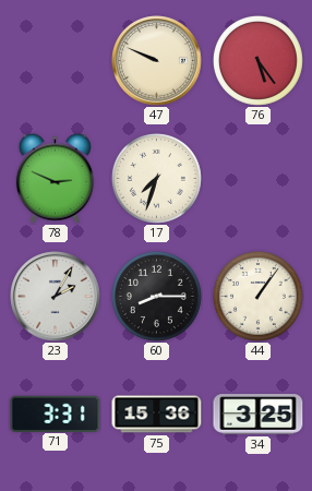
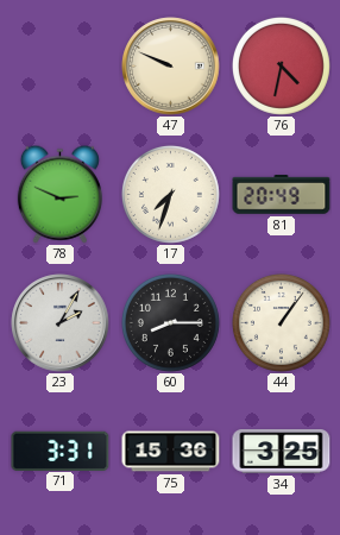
76: 5:24 -> 4:32 (281, 65)
81: none -> 20:49 (282, 195)
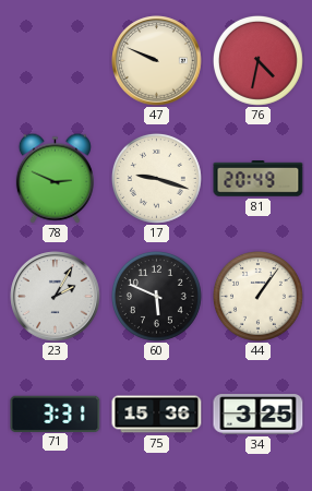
17: 7:33 -> 9:18 (156, 178)
60: 8:15 -> 5:49 (156, 296)
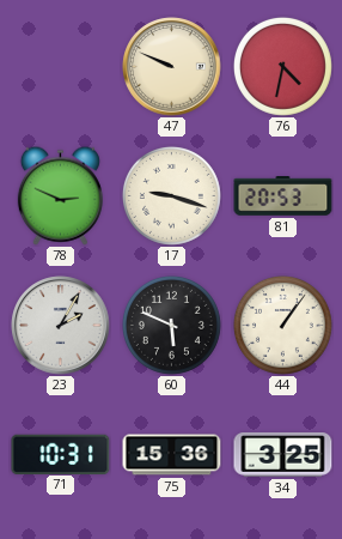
81: 20:49 -> 20:53 (283, 196)
71: 3:31 -> 10:31 (61, 454)
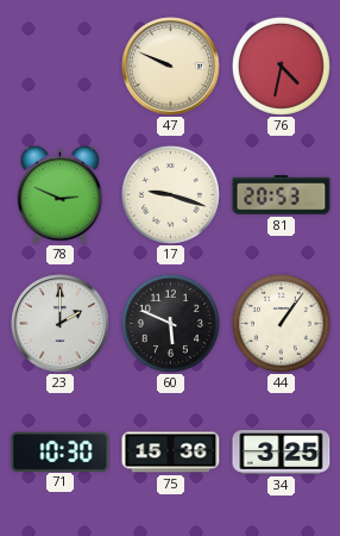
23: 2:05 -> 2:00 (61, 324)
71: 10:31 -> 10:30 (61, 451)
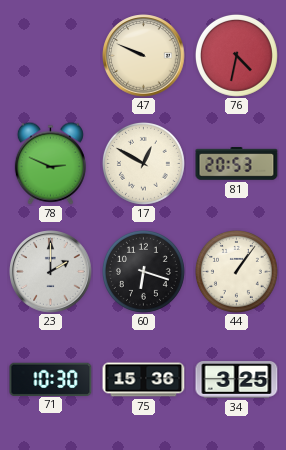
17: 9:18 -> 12:50 (143, 163)
60: 5:49 -> 6:18 (143, 271)
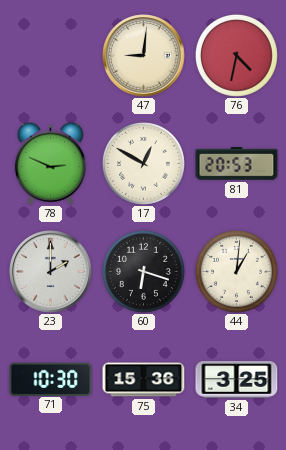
47: 9:49 -> 9:01 (144, 56)
44: 1:06 -> 1:01 (236, 271)
